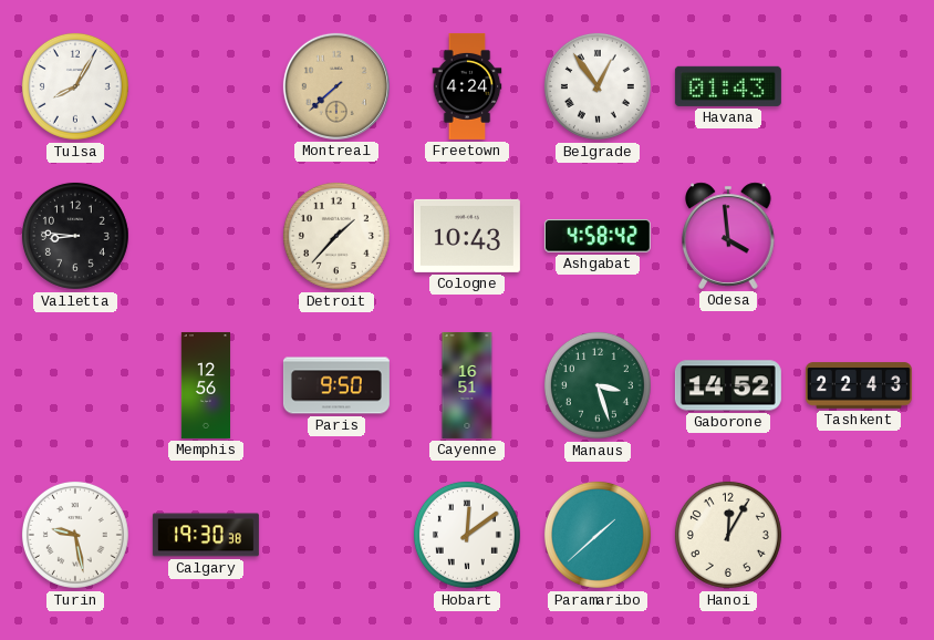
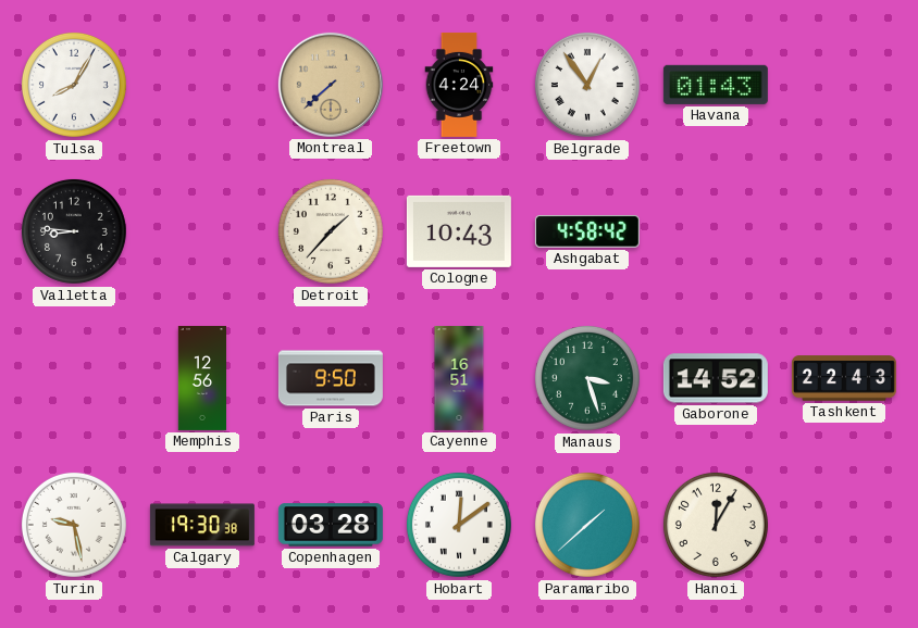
Odesa: 3:59 -> none (729, 236)
Copenhagen: none -> 03:28 (331, 525)
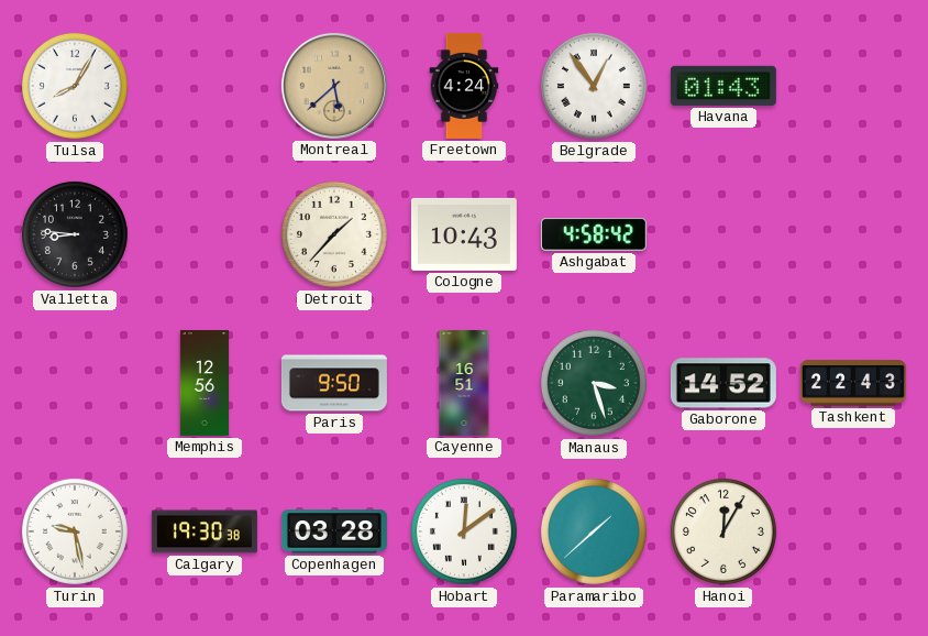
Montreal: 7:38 -> 5:38 (334, 86)
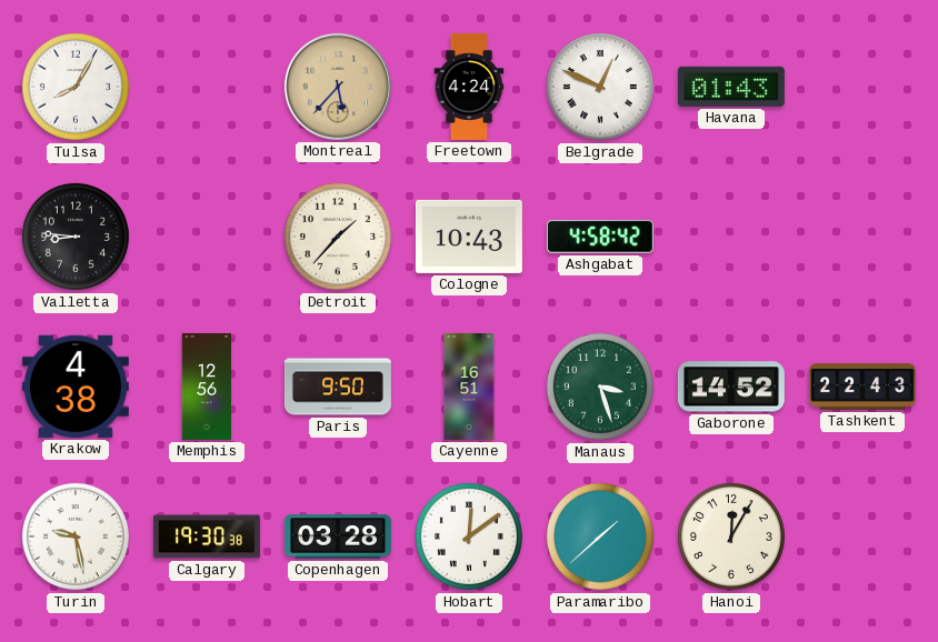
Montreal: 5:38 -> 5:37 (338, 87)
Belgrade: 12:54 -> 12:49 (600, 87)
Krakow: none -> 4:38 (76, 387)
